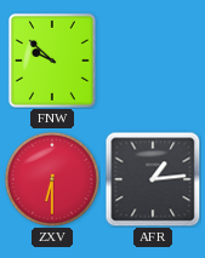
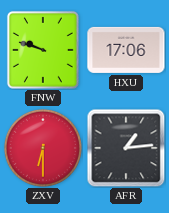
FNW: 9:52 -> 9:48 (43, 50)
HXU: none -> 17:06 (126, 50)
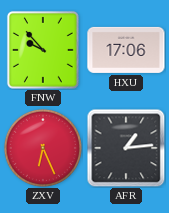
FNW: 9:48 -> 9:53 (43, 50)
ZXV: 6:30 -> 6:26 (43, 148)
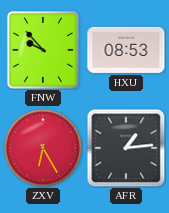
HXU: 17:06 -> 08:53 (126, 50)
ZXV: 6:26 -> 6:25 (43, 148)
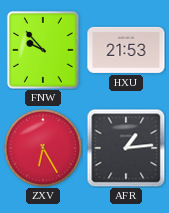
HXU: 08:53 -> 21:53 (126, 50)
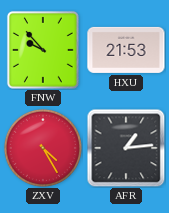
ZXV: 6:25 -> 4:25 (43, 148)
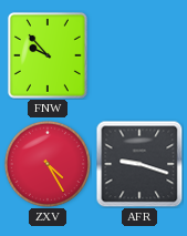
HXU: 21:53 -> none (126, 50)
AFR: 1:14 -> 9:18 (139, 164)
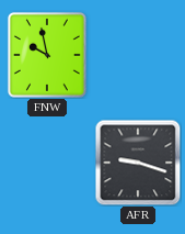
FNW: 9:53 -> 9:58 (47, 55)
ZXV: 4:25 -> none (48, 164)
